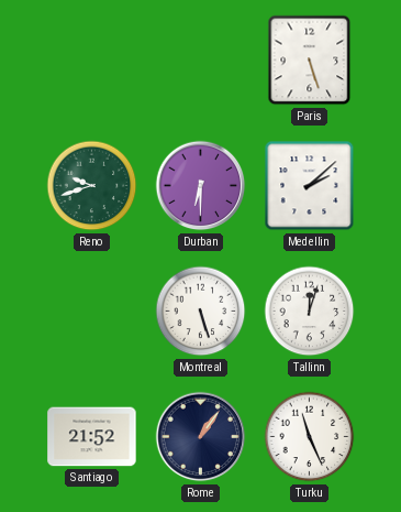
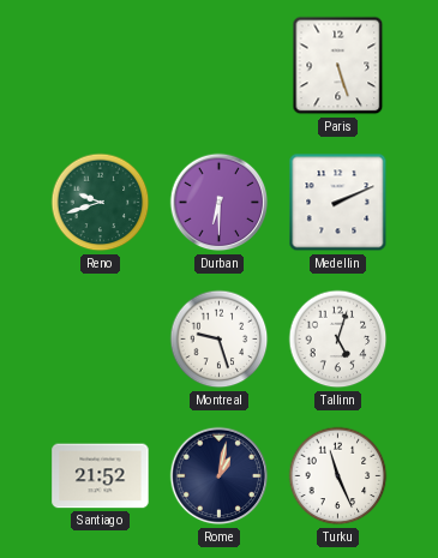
Medellin: 2:08 -> 2:11 (338, 203)
Montreal: 5:27 -> 9:27 (220, 340)
Tallinn: 12:03 -> 5:03 (338, 340)
Rome: 1:06 -> 1:02 (220, 476)
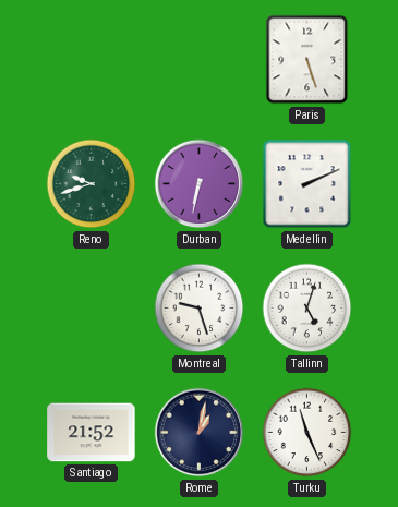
Durban: 6:30 -> 6:32 (200, 184)
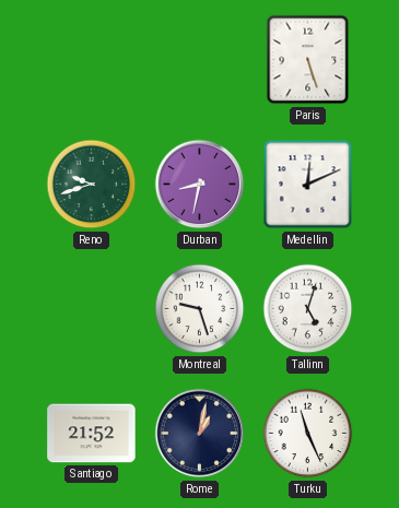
Durban: 6:32 -> 8:32 (200, 185)
Medellin: 2:11 -> 12:11 (308, 185)
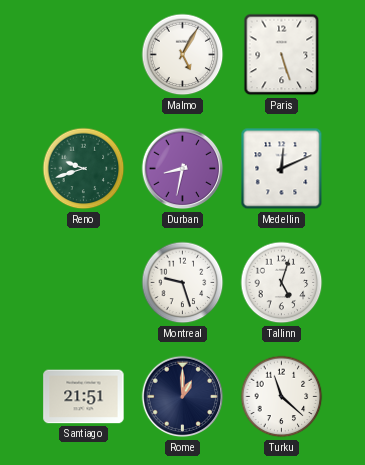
Malmo: none -> 5:05 (183, 55)
Santiago: 21:52 -> 21:51 (84, 397)
Rome: 1:02 -> 1:00 (183, 397)
Turku: 11:26 -> 11:22 (282, 397)
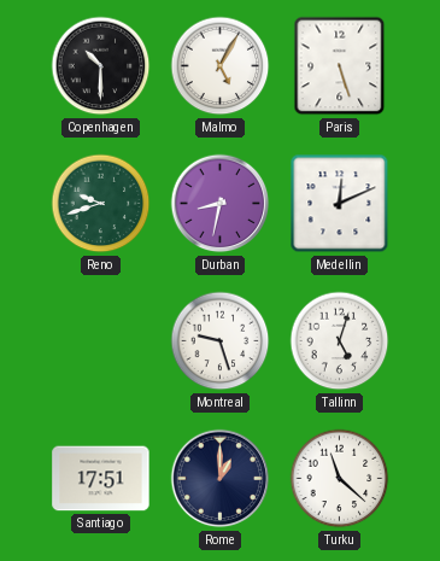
Copenhagen: none -> 10:30 (101, 66)
Santiago: 21:51 -> 17:51 (101, 479)
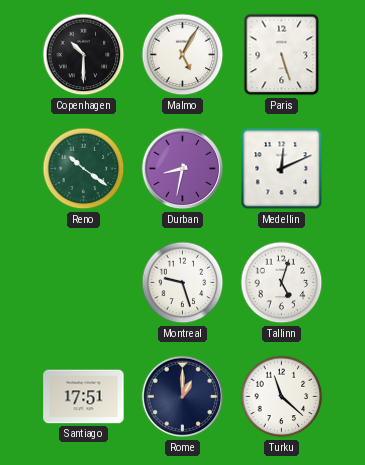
Reno: 9:42 -> 10:21 (84, 169)
